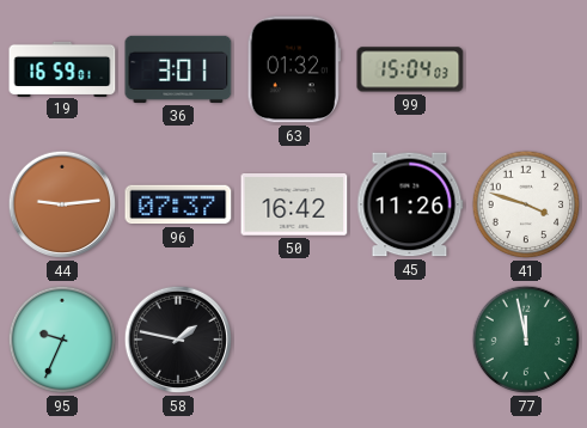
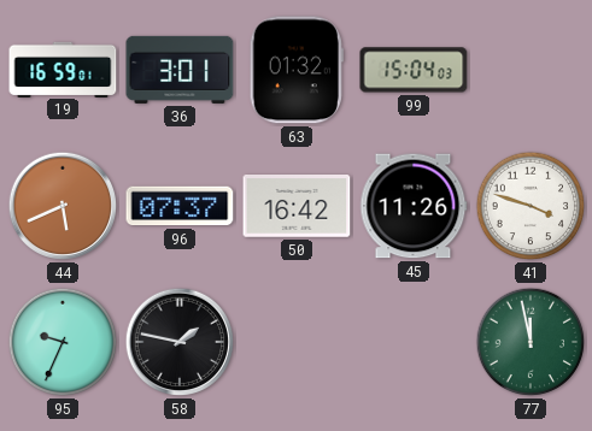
44: 9:14 -> 5:41 (63, 206)
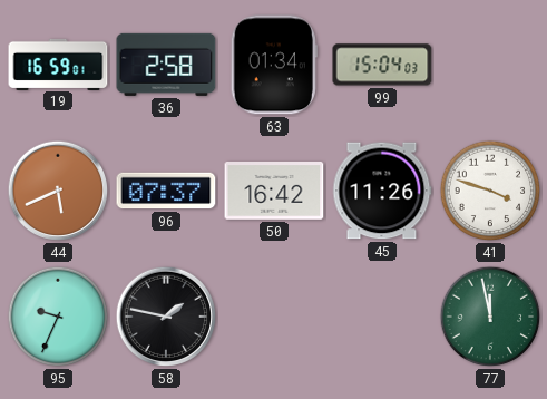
36: 3:01 -> 2:58 (166, 65)
63: 01:32 -> 01:34 (274, 65)
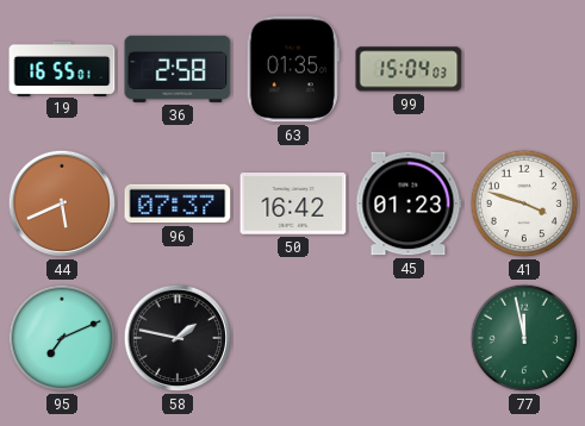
19: 16:59 -> 16:55 (62, 68)
63: 01:34 -> 01:35 (293, 69)
45: 11:26 -> 01:23 (409, 203)
95: 9:34 -> 7:11 (62, 338)
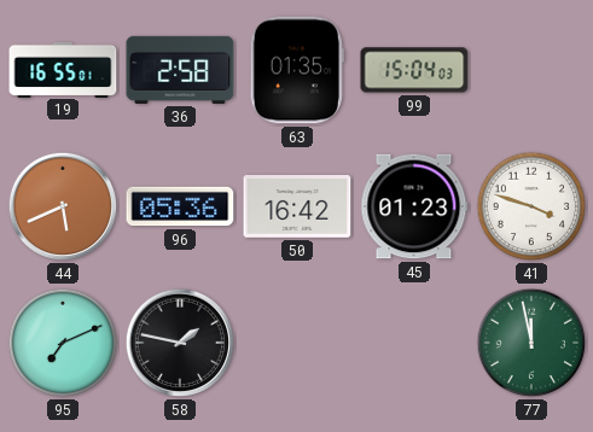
96: 07:37 -> 05:36 (180, 206)
